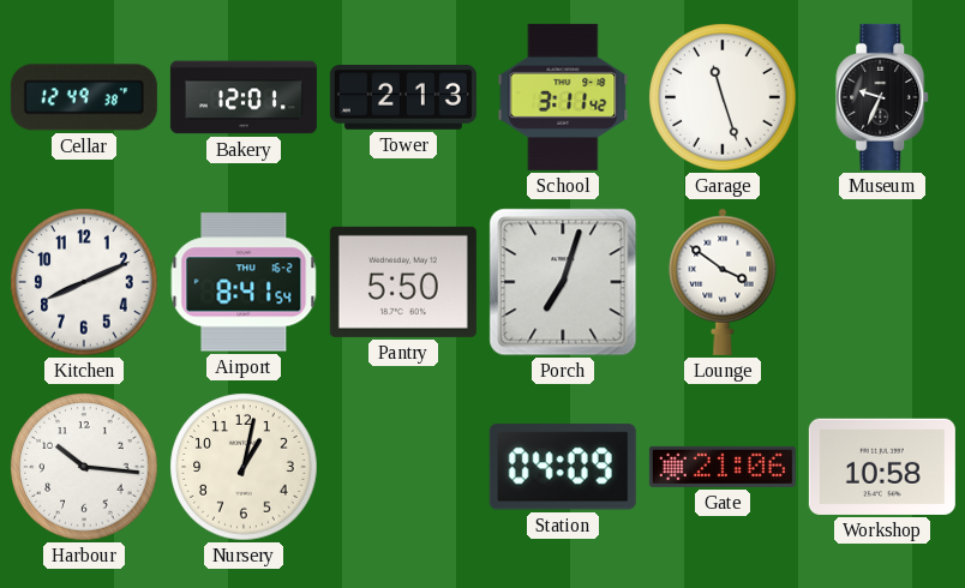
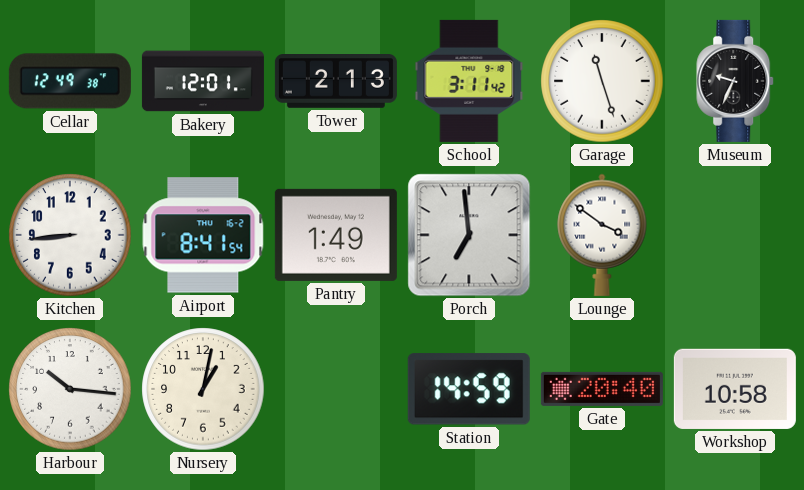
Kitchen: 8:11 -> 8:44 (70, 235)
Pantry: 5:50 -> 1:49 (336, 235)
Porch: 7:03 -> 6:59 (469, 235)
Station: 04:09 -> 14:59 (469, 389)
Gate: 21:06 -> 20:40 (602, 389)
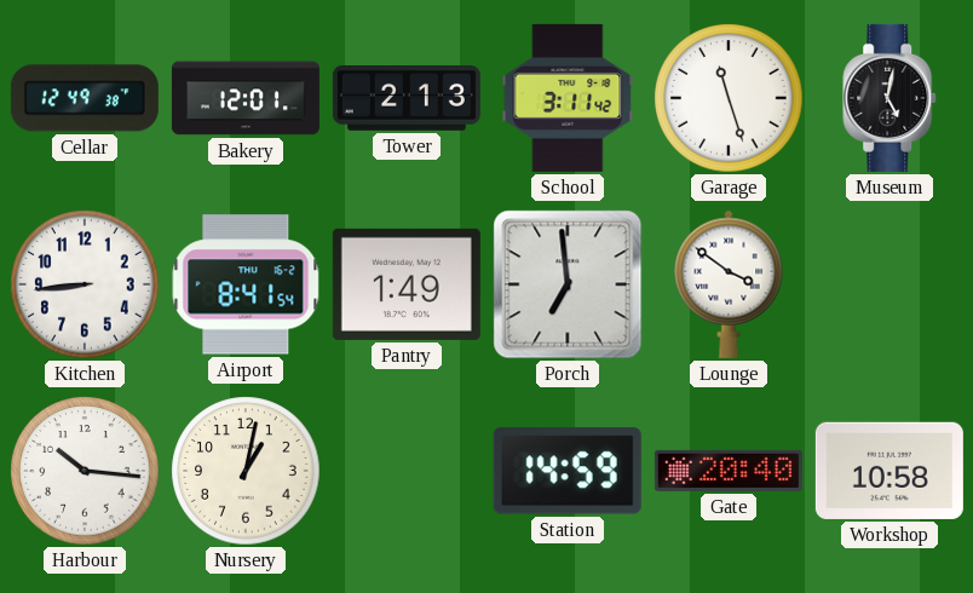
Museum: 9:34 -> 5:02 (891, 98)
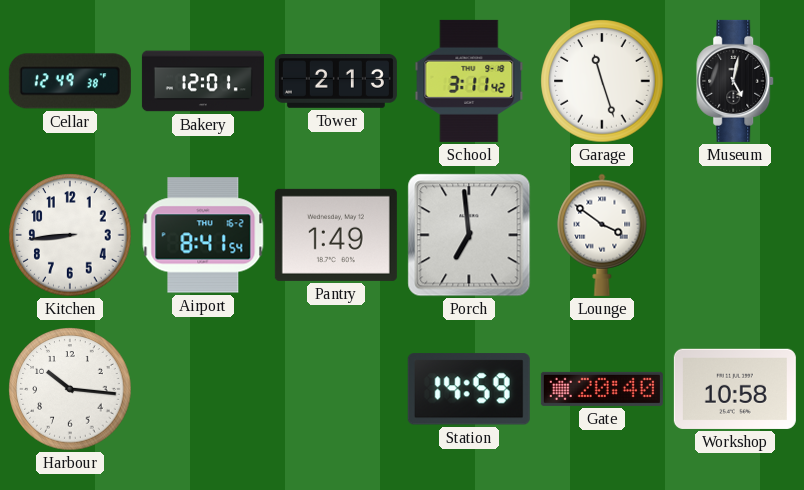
Nursery: 1:02 -> none (246, 471)
